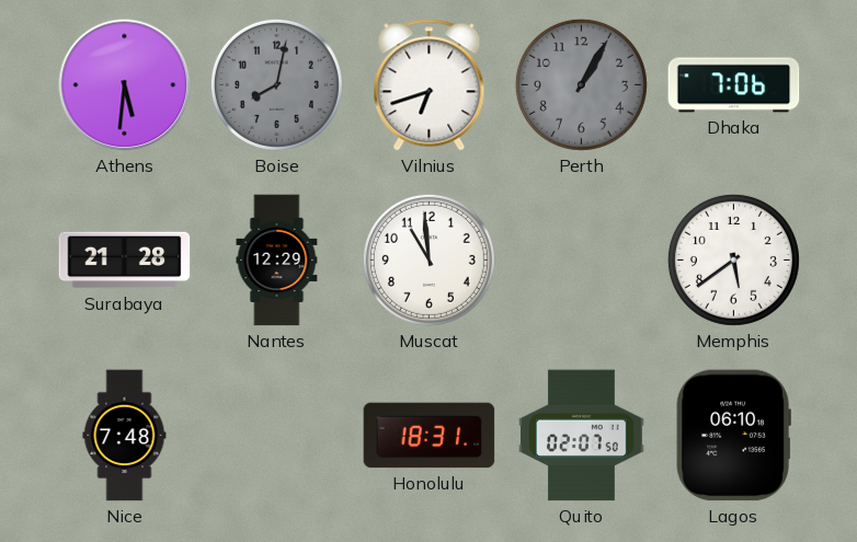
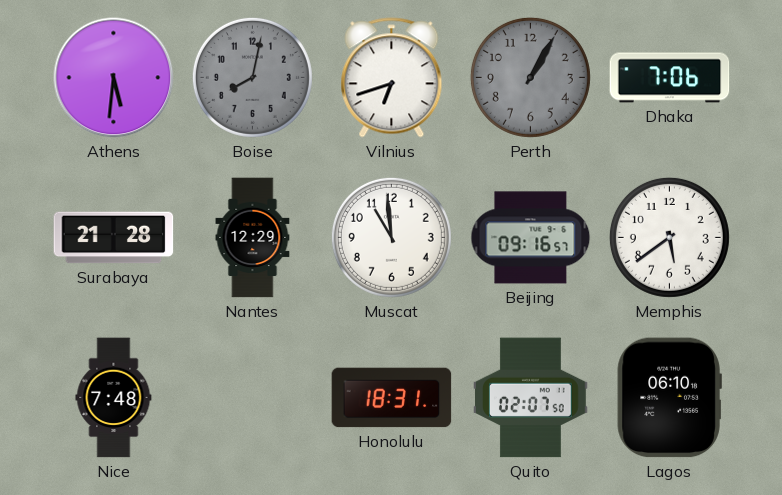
Beijing: none -> 09:16 (531, 238)
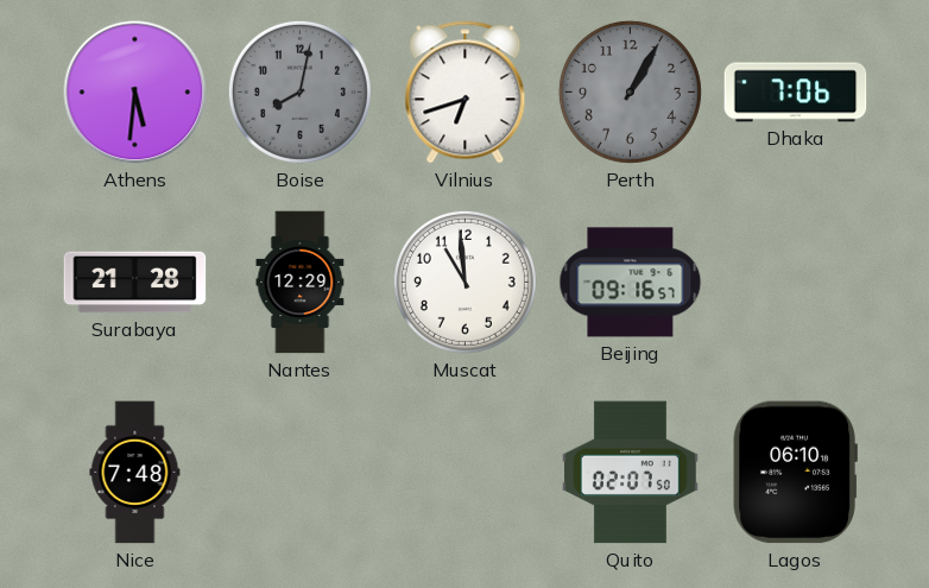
Memphis: 5:39 -> none (669, 237)
Honolulu: 18:31 -> none (392, 398)
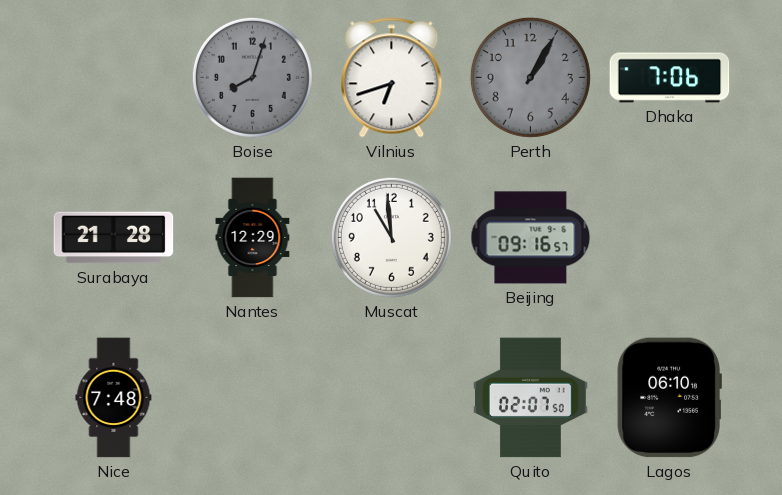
Athens: 5:31 -> none (135, 93)
Boise: 8:02 -> 8:03 (252, 77)
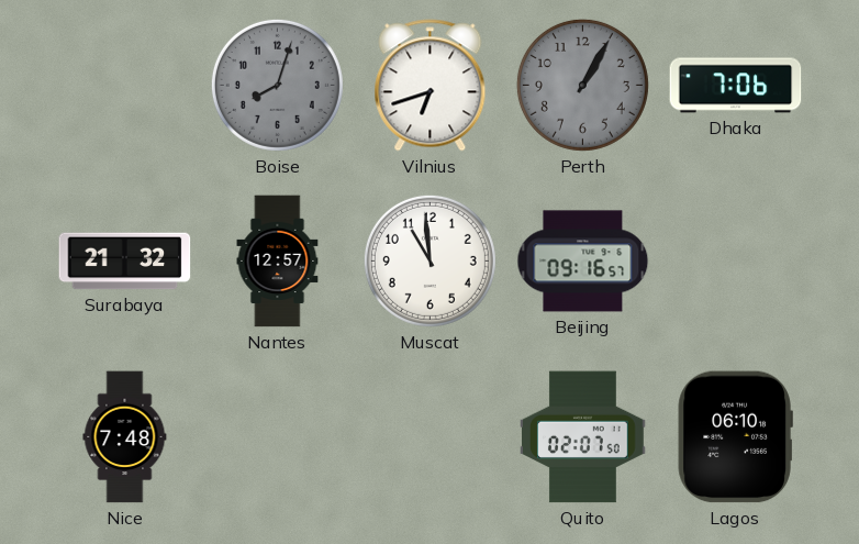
Surabaya: 21:28 -> 21:32 (125, 262)
Nantes: 12:29 -> 12:57 (278, 262)
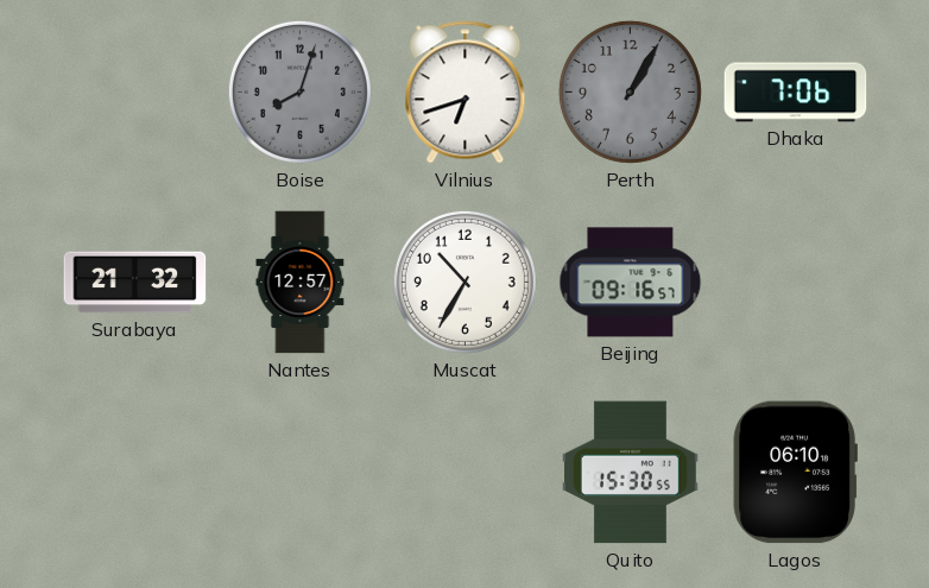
Muscat: 10:59 -> 10:35 (464, 282)
Nice: 7:48 -> none (125, 437)
Quito: 02:07 -> 15:30 (631, 473)
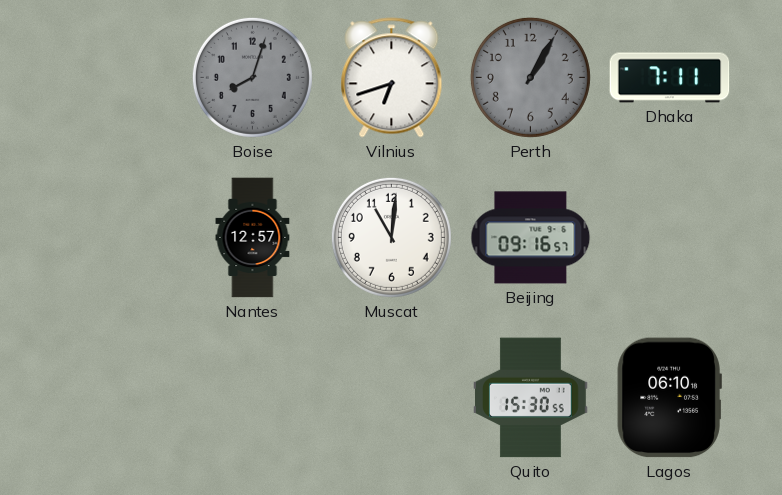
Dhaka: 7:06 -> 7:11 (670, 78)
Surabaya: 21:32 -> none (135, 283)
Muscat: 10:35 -> 11:01 (391, 237)
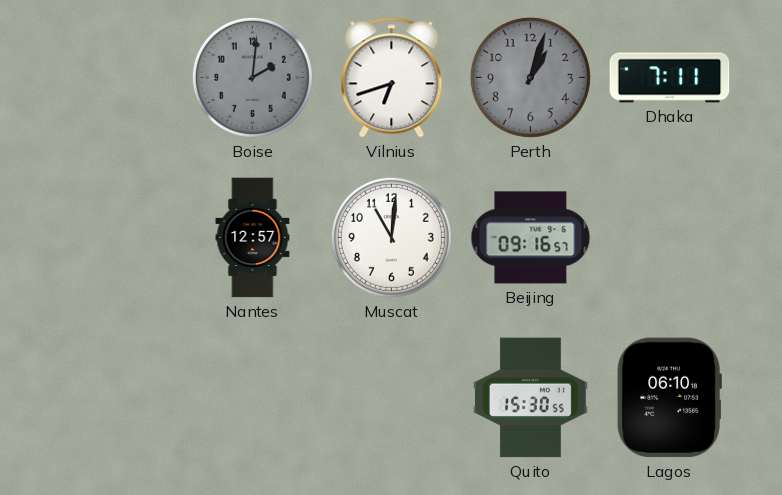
Boise: 8:03 -> 2:01 (252, 77)
Perth: 1:05 -> 1:03 (530, 77)
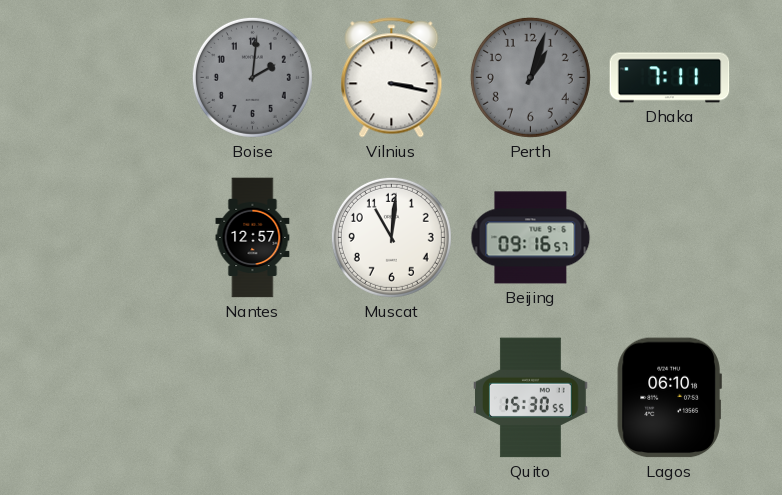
Vilnius: 6:42 -> 3:17 (392, 78)
